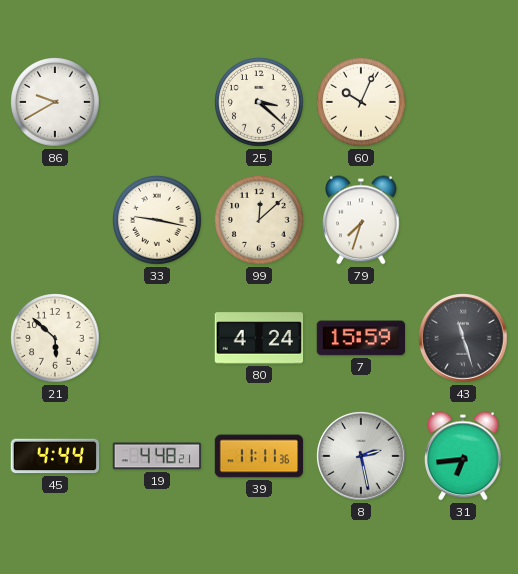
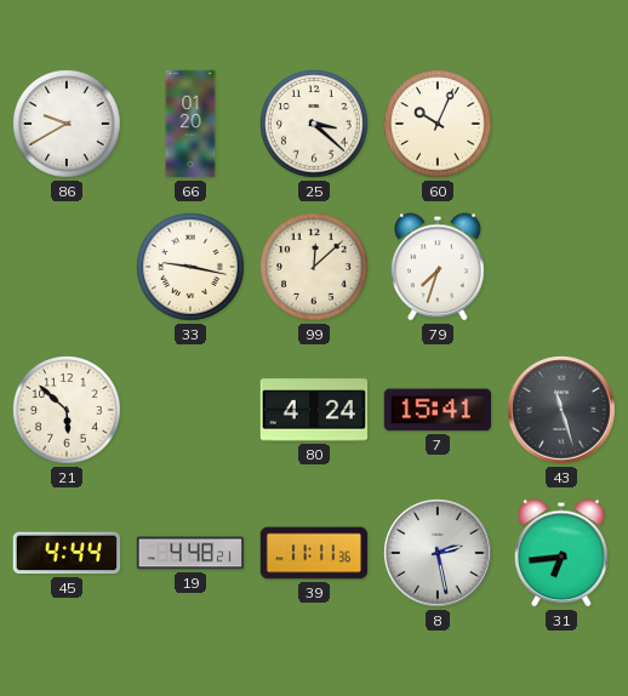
66: none -> 01:20 (190, 124)
7: 15:59 -> 15:41 (438, 410)
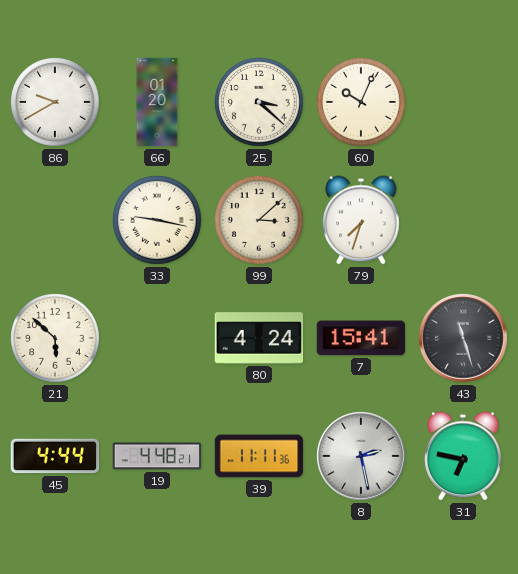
99: 12:08 -> 3:08 (259, 220)
31: 6:44 -> 6:47 (463, 456)
